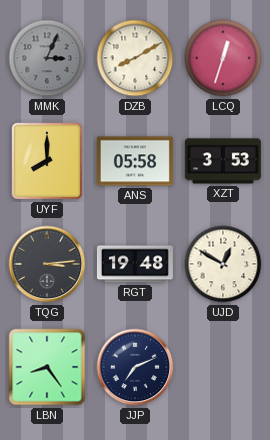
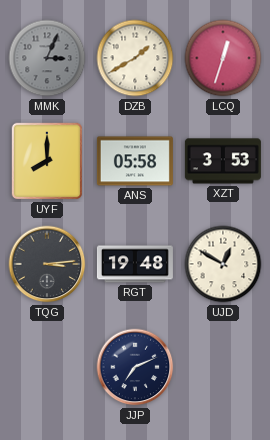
DZB: 8:10 -> 1:40 (135, 58)
LBN: 8:24 -> none (47, 367)
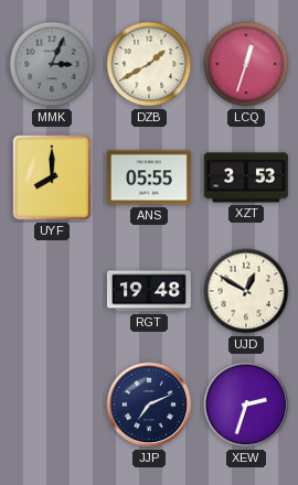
ANS: 05:58 -> 05:55 (149, 177)
TQG: 3:14 -> none (47, 264)
XEW: none -> 2:33 (246, 405)
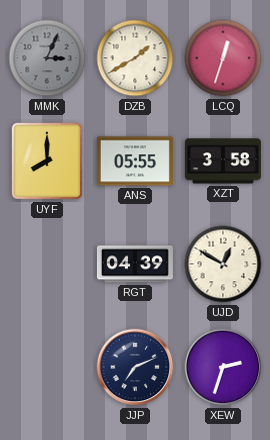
XZT: 3:53 -> 3:58 (223, 161)
RGT: 19:48 -> 04:39 (135, 264)
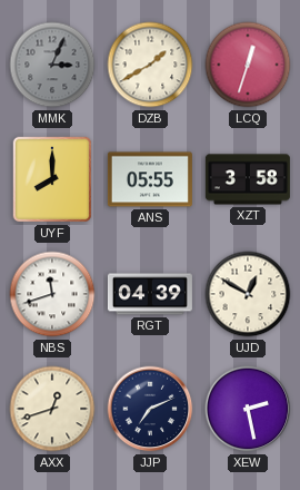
NBS: none -> 11:42 (52, 294)
AXX: none -> 12:42 (52, 409)
XEW: 2:33 -> 2:28 (248, 409)
